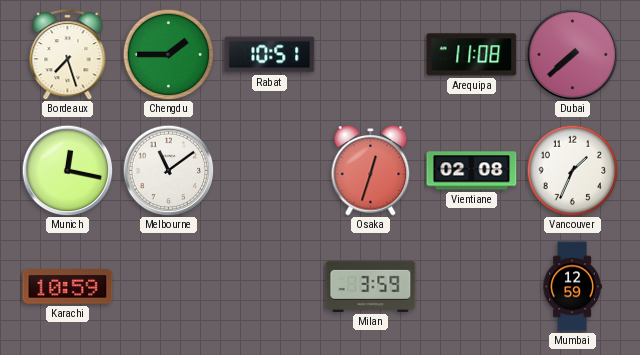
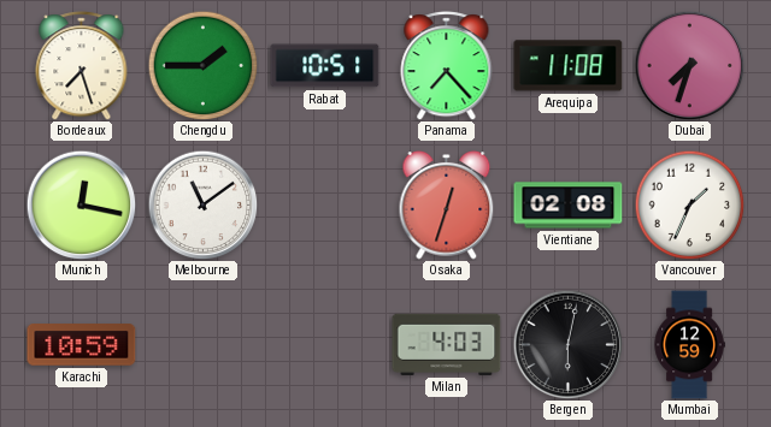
Panama: none -> 7:23 (447, 66)
Dubai: 7:38 -> 7:33 (689, 65)
Milan: 3:59 -> 4:03 (447, 344)
Bergen: none -> 6:02 (567, 344)
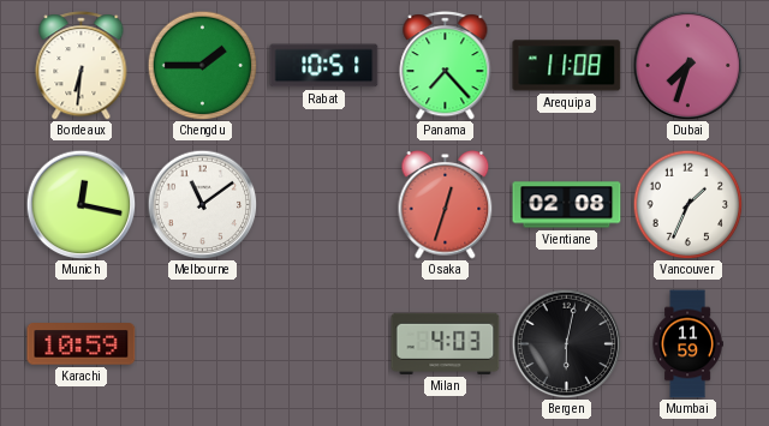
Bordeaux: 7:27 -> 6:31 (82, 66)
Mumbai: 12:59 -> 11:59 (687, 344)
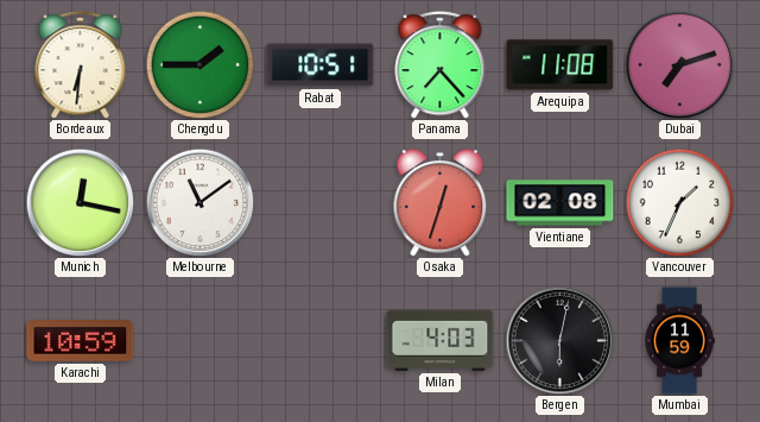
Dubai: 7:33 -> 7:12 (679, 64)
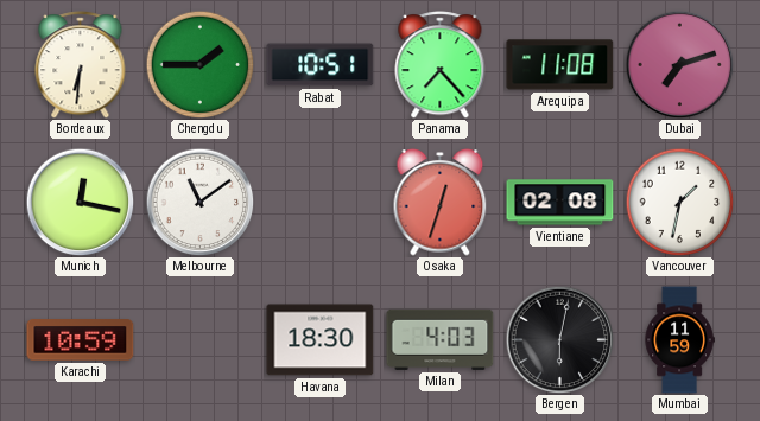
Vancouver: 1:34 -> 1:32 (679, 202)
Havana: none -> 18:30 (321, 340)
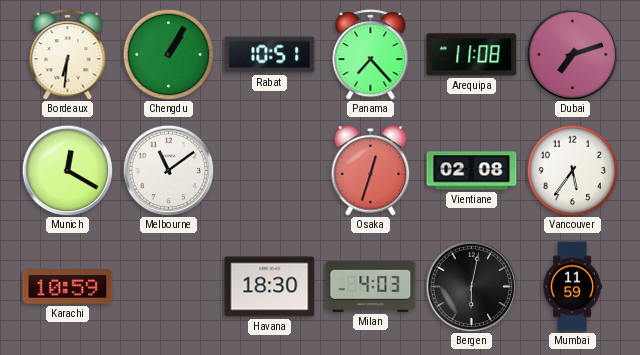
Chengdu: 1:45 -> 1:05 (168, 54)
Munich: 12:17 -> 12:20 (67, 170)
Vancouver: 1:32 -> 5:36 (572, 170)
